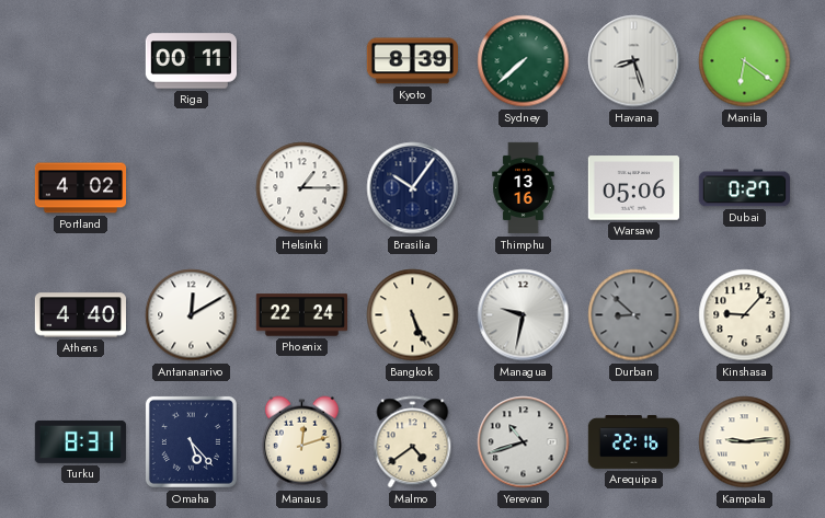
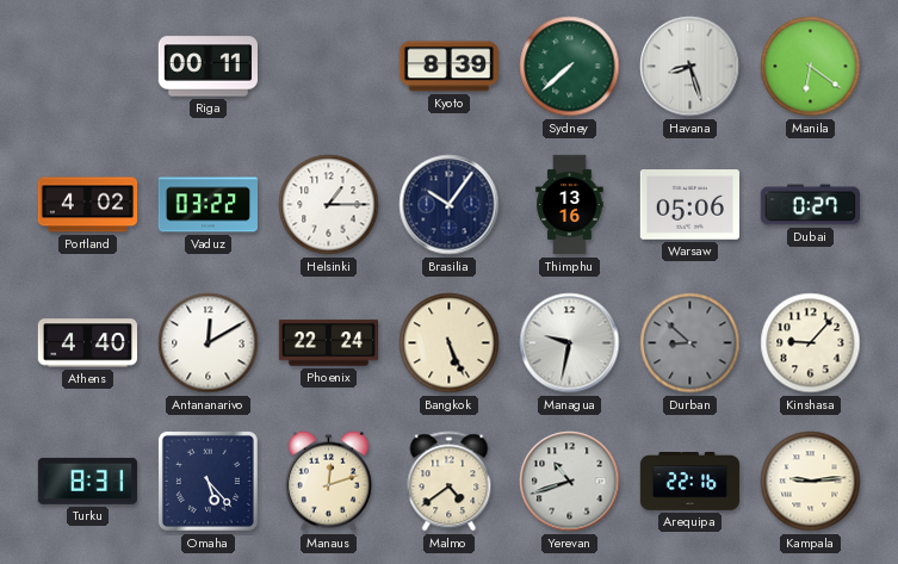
Vaduz: none -> 03:22 (208, 205)
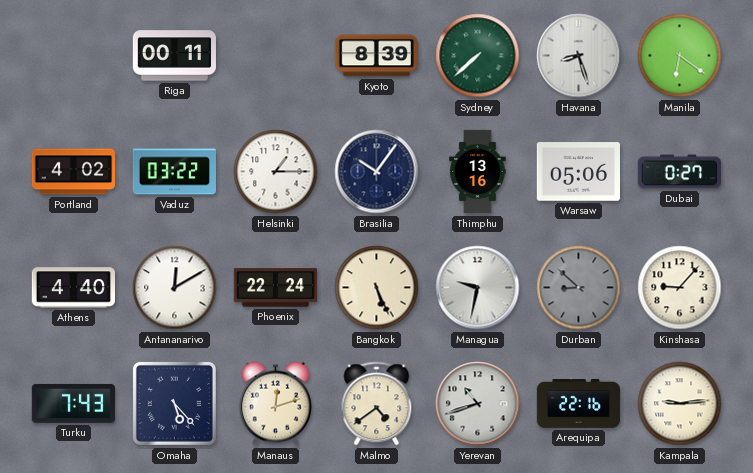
Turku: 8:31 -> 7:43 (73, 403)
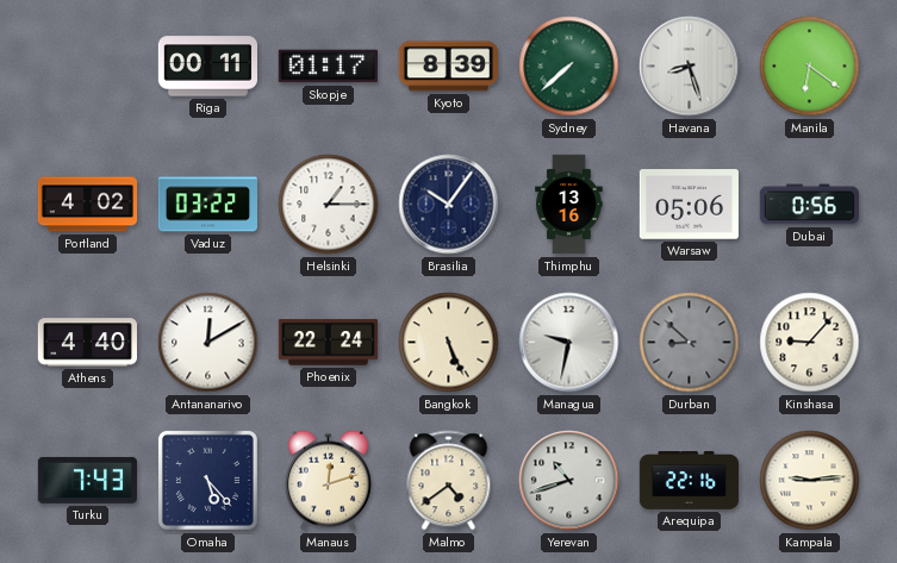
Skopje: none -> 01:17 (328, 67)
Dubai: 0:27 -> 0:56 (809, 205)
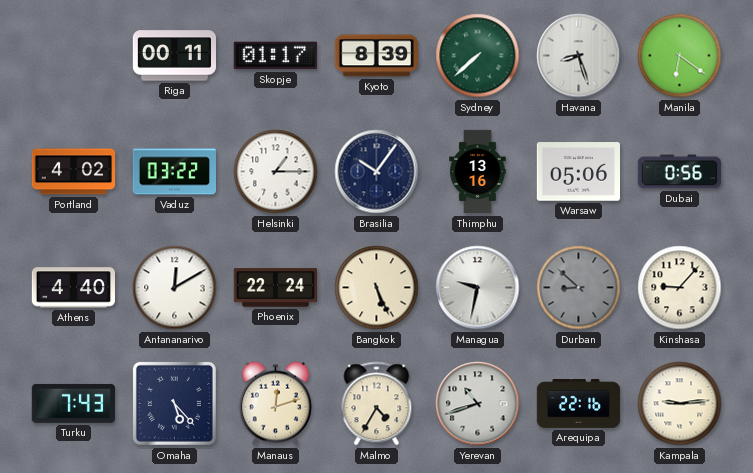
Malmo: 4:39 -> 4:35 (377, 404)
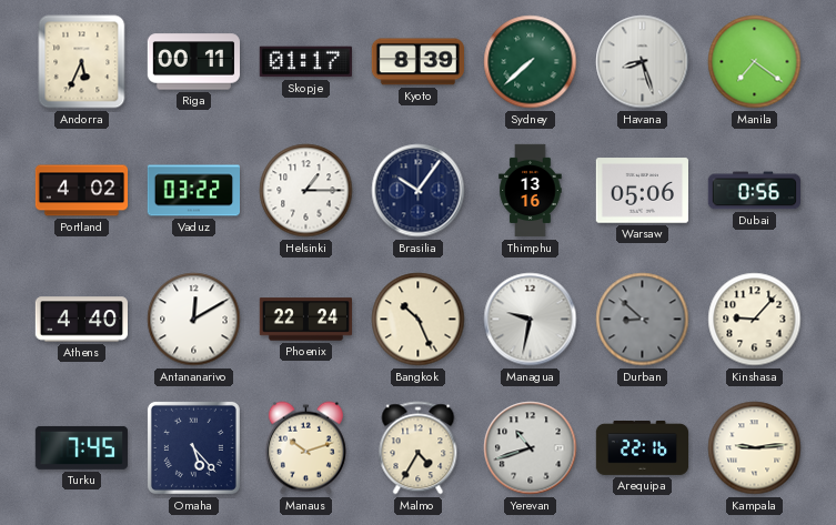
Andorra: none -> 5:34 (82, 62)
Manila: 6:21 -> 7:21 (755, 62)
Bangkok: 5:26 -> 10:26 (419, 320)
Turku: 7:43 -> 7:45 (81, 447)
Manaus: 12:12 -> 10:12 (305, 448)
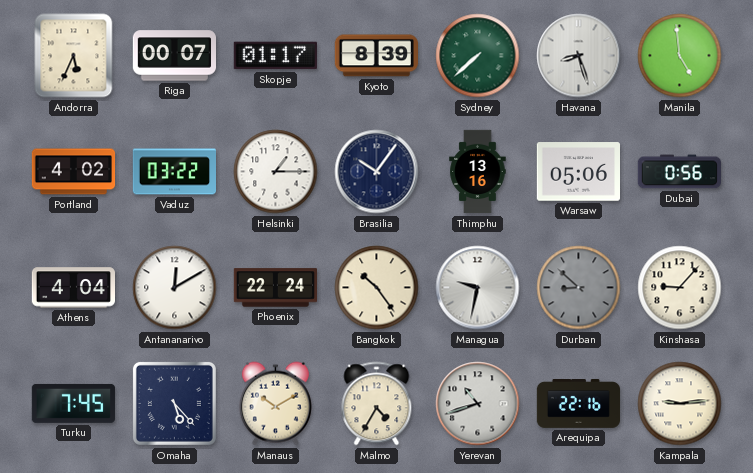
Riga: 00:11 -> 00:07 (174, 56)
Manila: 7:21 -> 4:59 (680, 56)
Athens: 4:40 -> 4:04 (73, 288)
Bangkok: 10:26 -> 10:24 (377, 288)
Manaus: 10:12 -> 10:10 (275, 404)
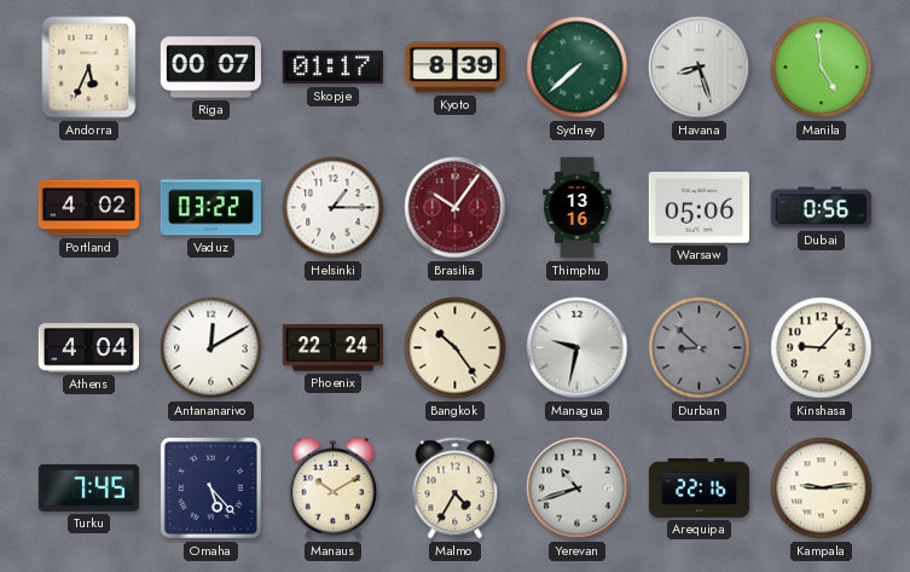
Brasilia dial: navy -> burgundy (456, 208)
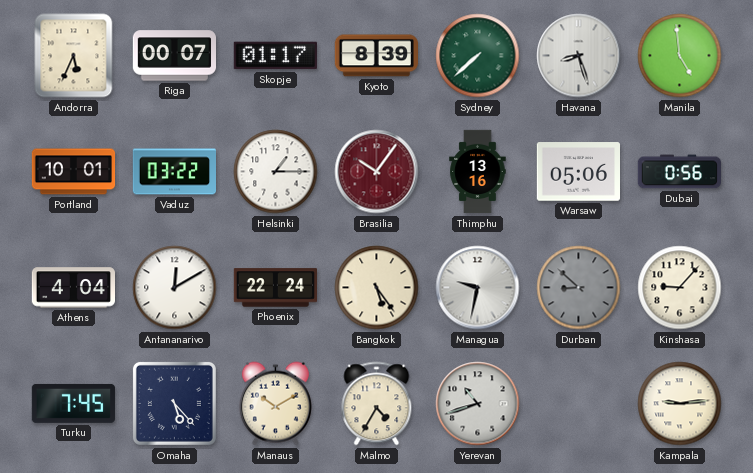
Portland: 4:02 -> 10:01 (74, 172)
Bangkok: 10:24 -> 5:24 (377, 288)
Arequipa: 22:16 -> none (700, 489)
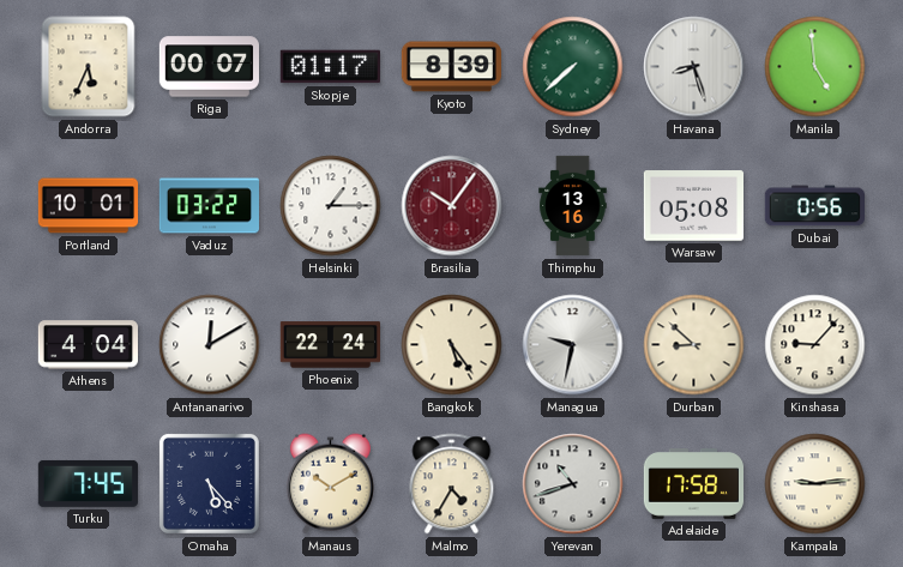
Warsaw: 05:06 -> 05:08 (693, 206)
Durban dial: grey -> cream (694, 345)
Adelaide: none -> 17:58 (693, 484)
